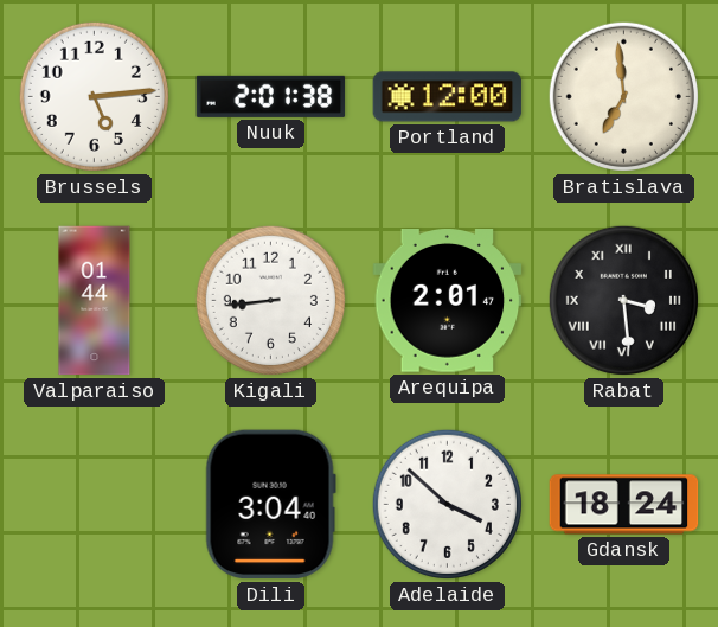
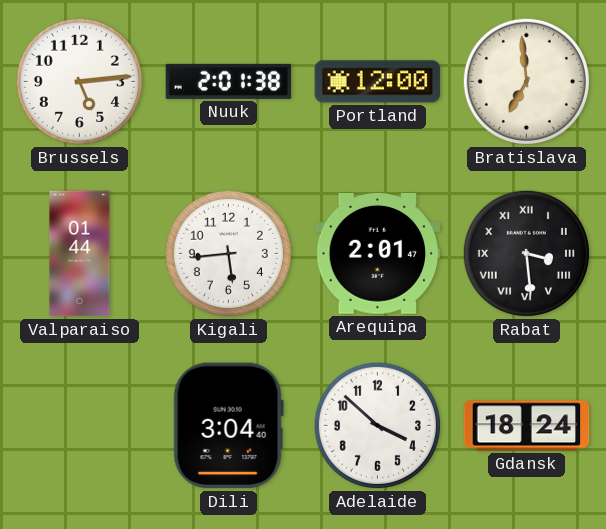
Kigali: 8:44 -> 5:44 (228, 253)
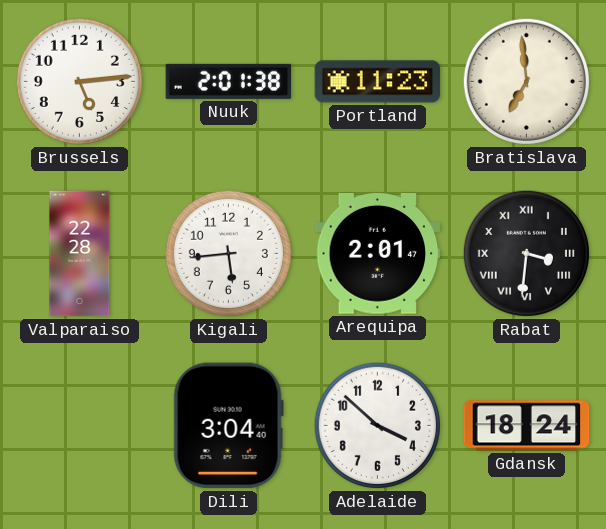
Portland: 12:00 -> 11:23 (378, 82)
Valparaiso: 01:44 -> 22:28 (80, 254)
Rabat: 3:29 -> 3:31 (526, 253)
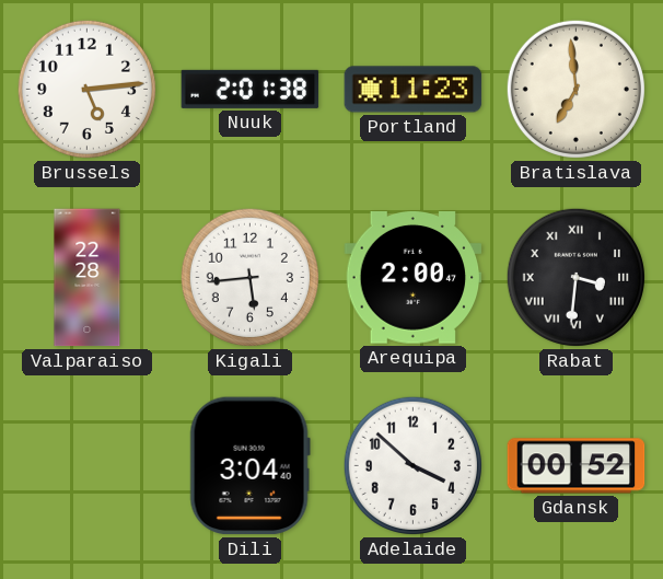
Arequipa: 2:01 -> 2:00 (414, 278)
Gdansk: 18:24 -> 00:52 (577, 466)
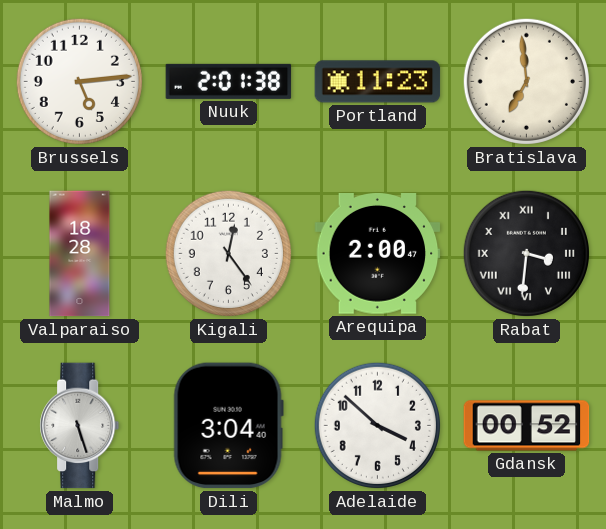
Valparaiso: 22:28 -> 18:28 (80, 254)
Kigali: 5:44 -> 12:24 (228, 253)
Malmo: none -> 5:27 (80, 426)
